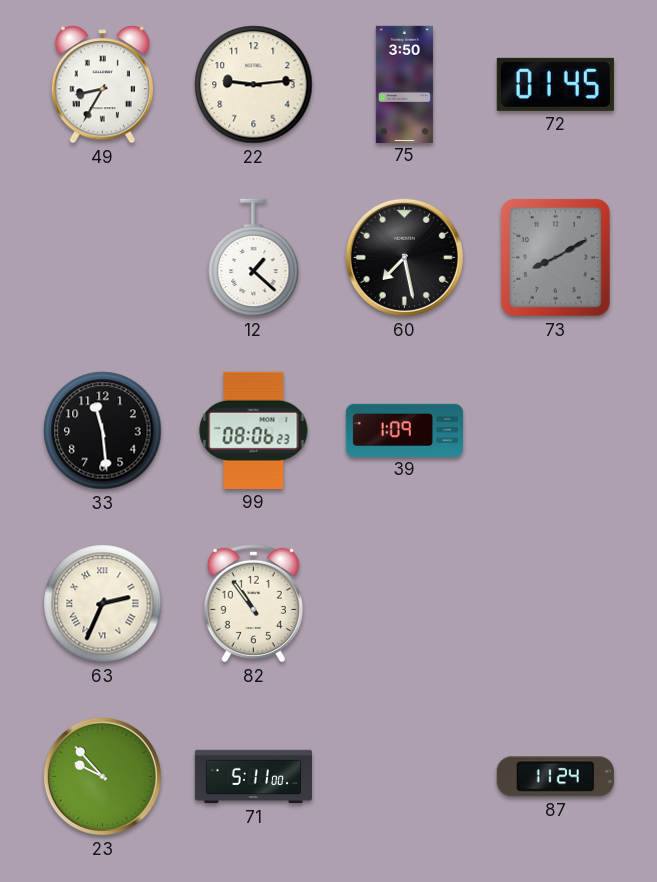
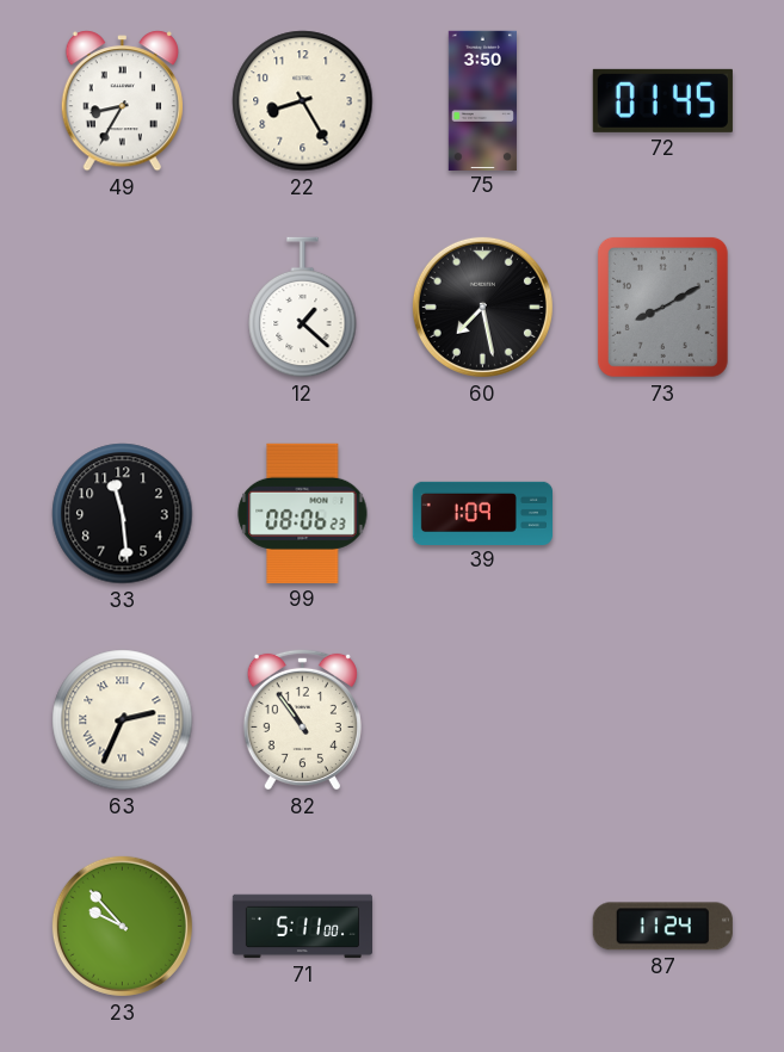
22: 9:14 -> 8:25 (303, 101)
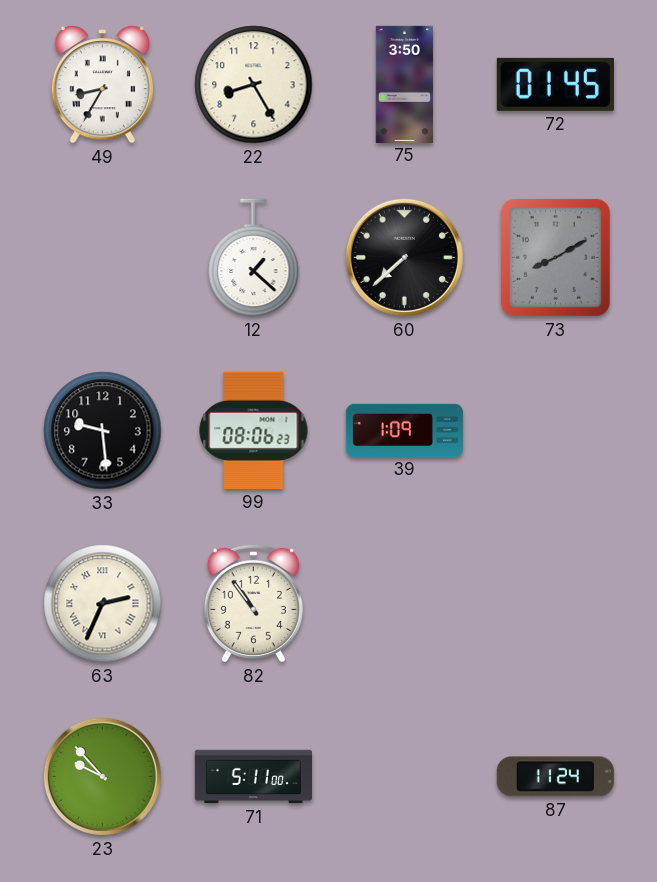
60: 7:28 -> 7:38 (404, 257)
33: 11:29 -> 9:29 (103, 431)
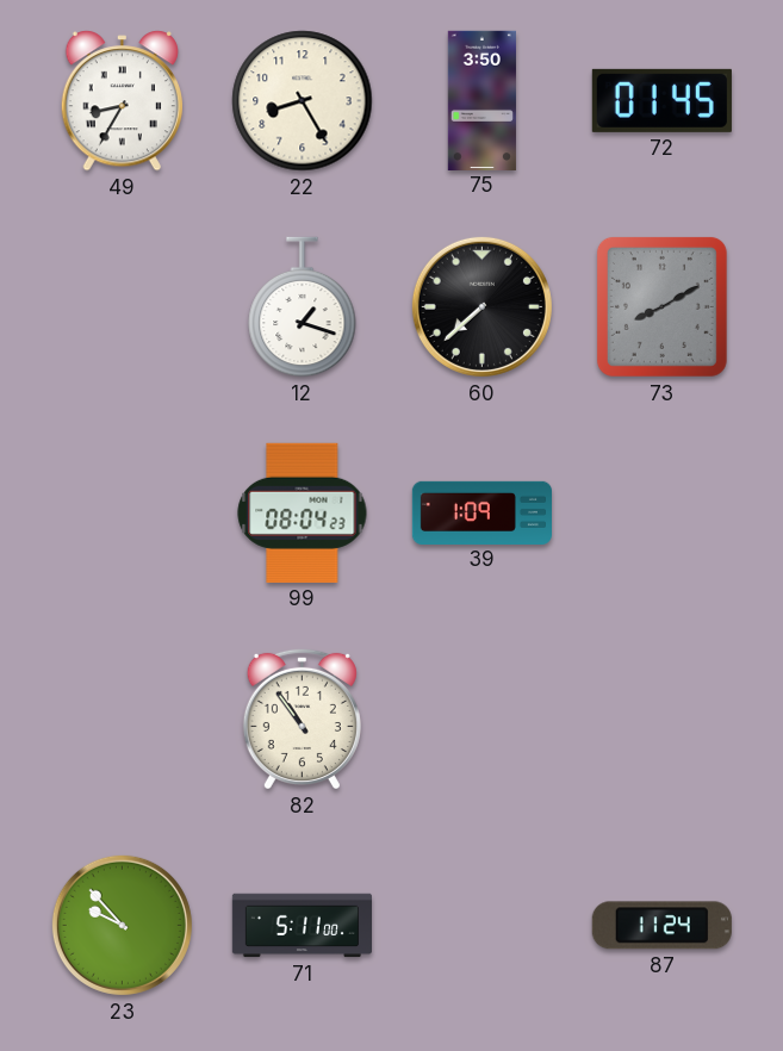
12: 1:22 -> 1:18 (303, 307)
33: 9:29 -> none (103, 431)
99: 08:06 -> 08:04 (303, 512)
63: 2:34 -> none (103, 604)
